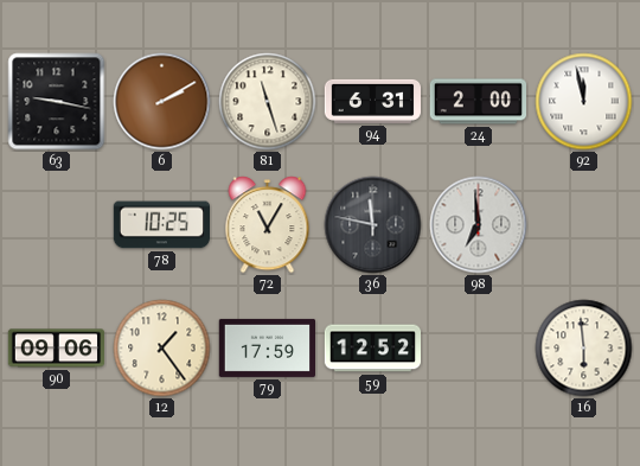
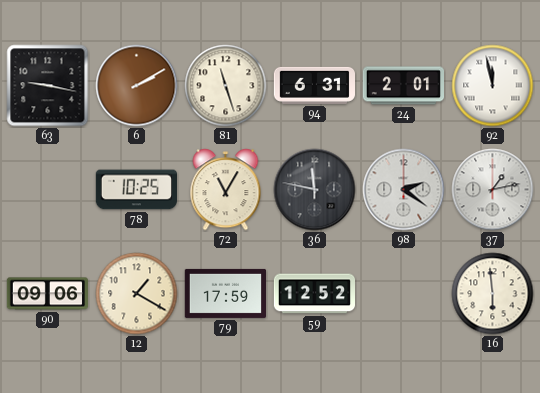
24: 2:00 -> 2:01 (403, 86)
98: 6:59 -> 2:21 (404, 190)
37: none -> 1:13 (493, 190)
12: 1:24 -> 1:20 (137, 294)
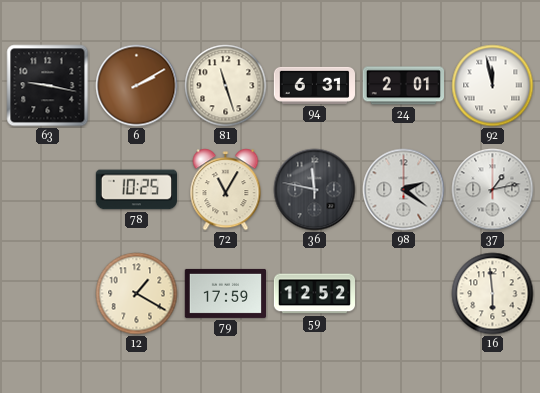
90: 09:06 -> none (47, 294)
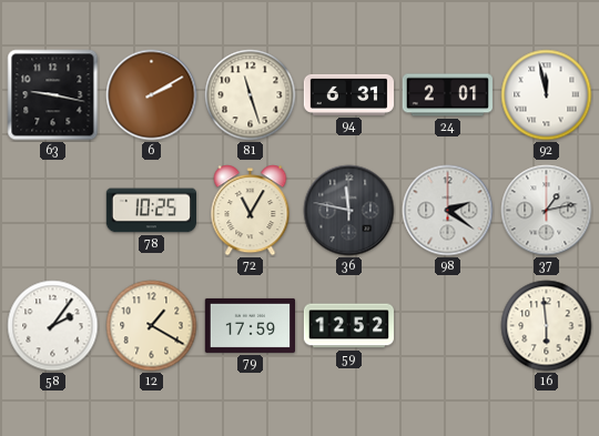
58: none -> 2:06 (53, 326)
